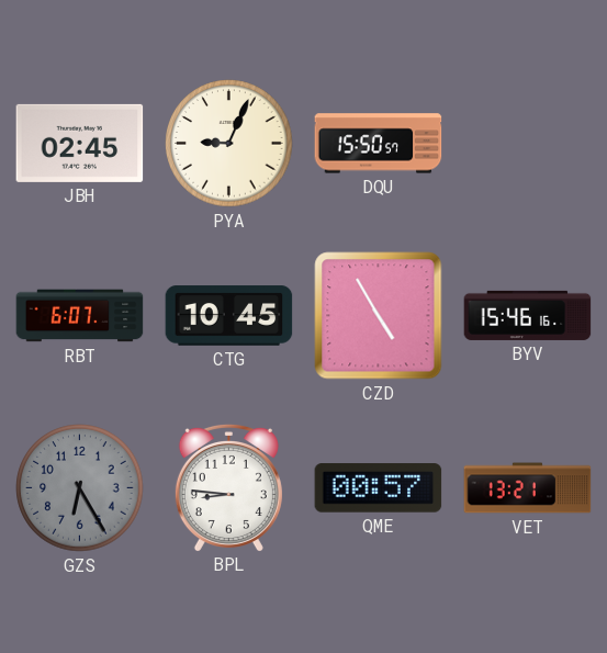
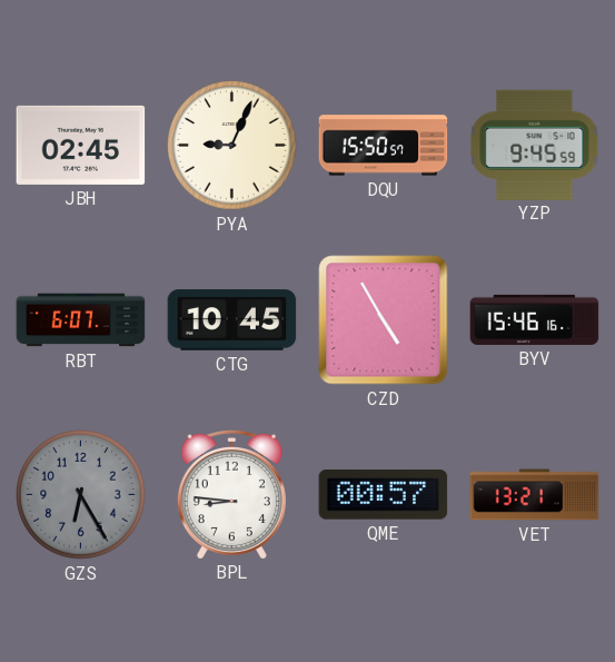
YZP: none -> 9:45 (535, 145)
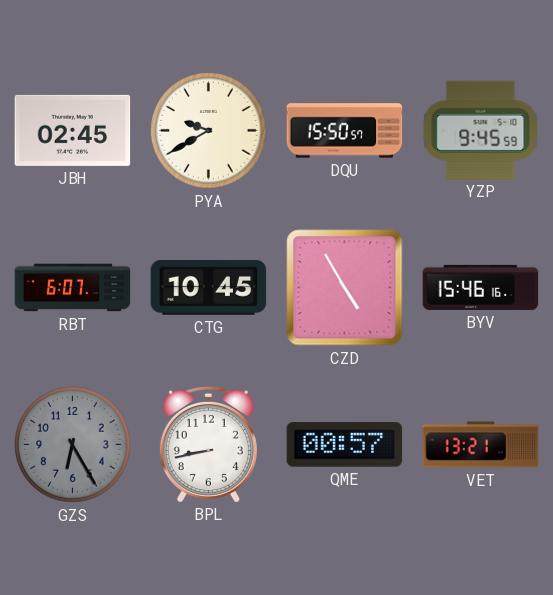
PYA: 9:04 -> 9:40 (209, 131)
BPL: 8:46 -> 8:43 (208, 444)
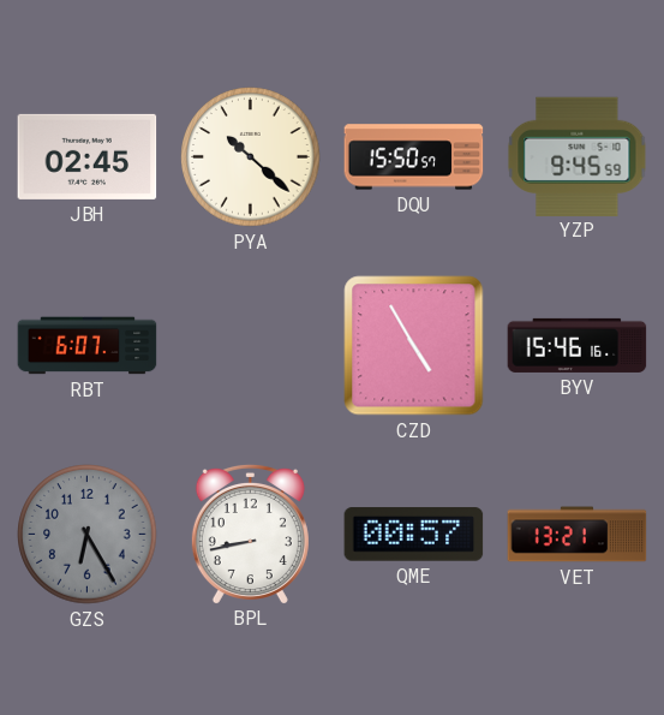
PYA: 9:40 -> 10:22 (251, 157)
CTG: 10:45 -> none (209, 288)
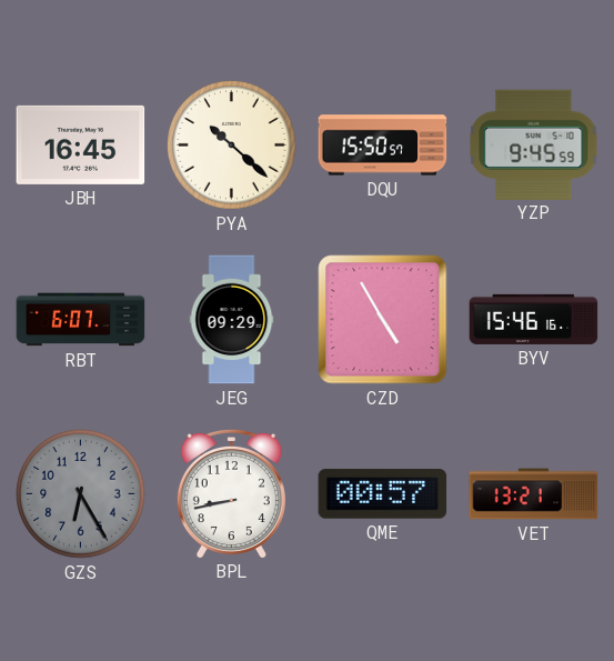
JBH: 02:45 -> 16:45 (81, 144)
JEG: none -> 09:29 (232, 320)
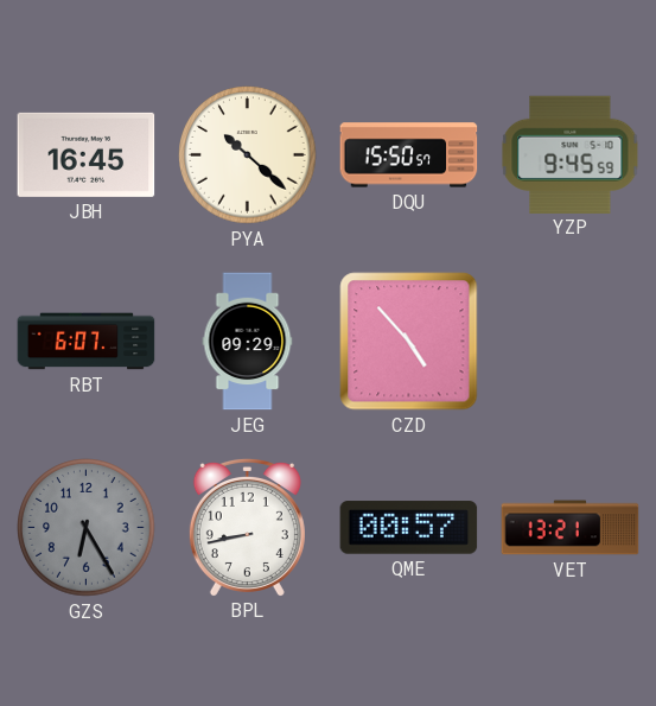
CZD: 4:55 -> 4:53 (409, 342)
BYV: 15:46 -> none (534, 319)
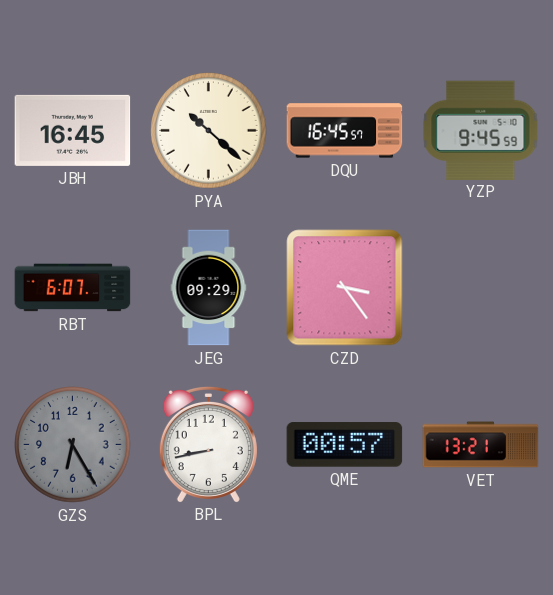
DQU: 15:50 -> 16:45 (345, 131)
CZD: 4:53 -> 3:24 (345, 288)
